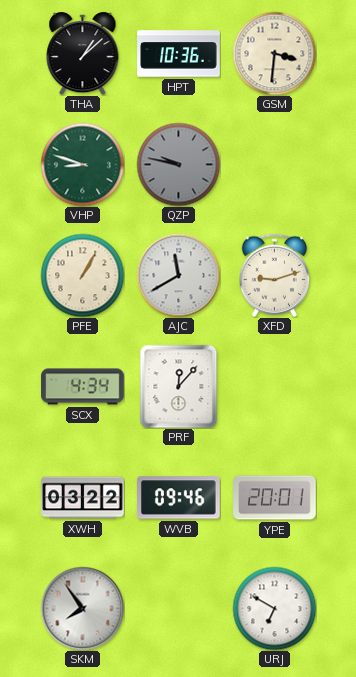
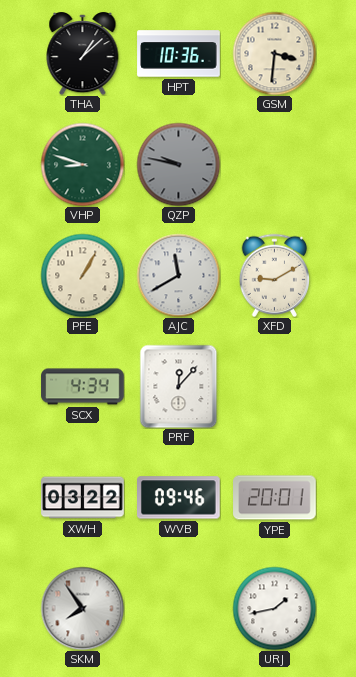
XFD: 9:12 -> 9:10 (275, 275)
URJ: 6:50 -> 1:43 (274, 608)
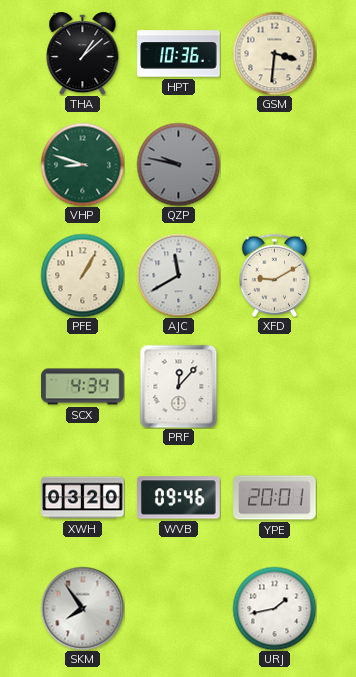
XWH: 03:22 -> 03:20 (83, 498)
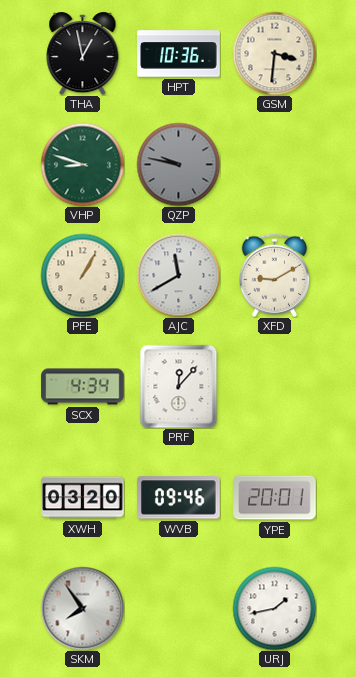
THA: 1:08 -> 12:58 (83, 53)
